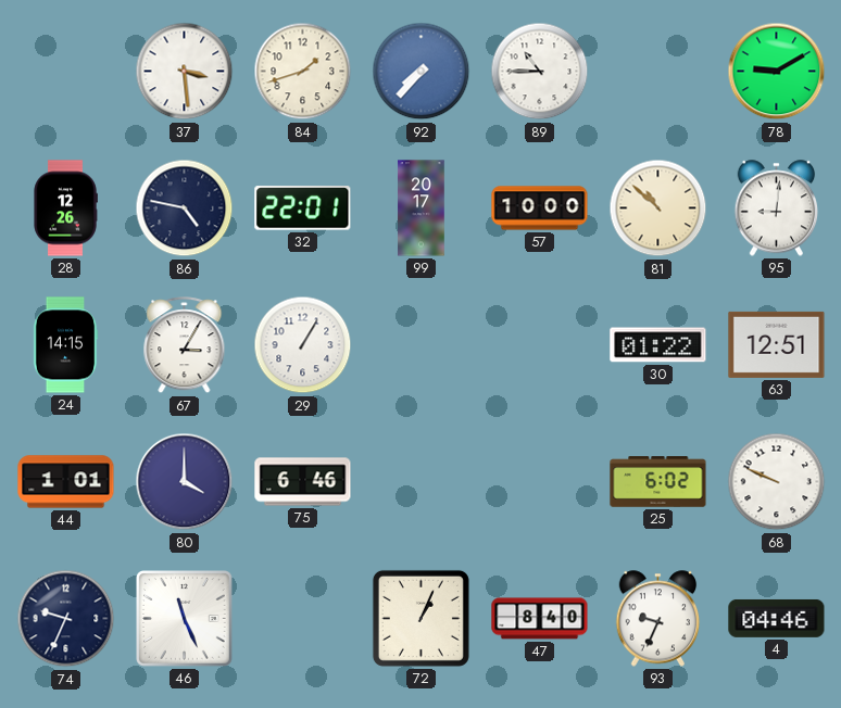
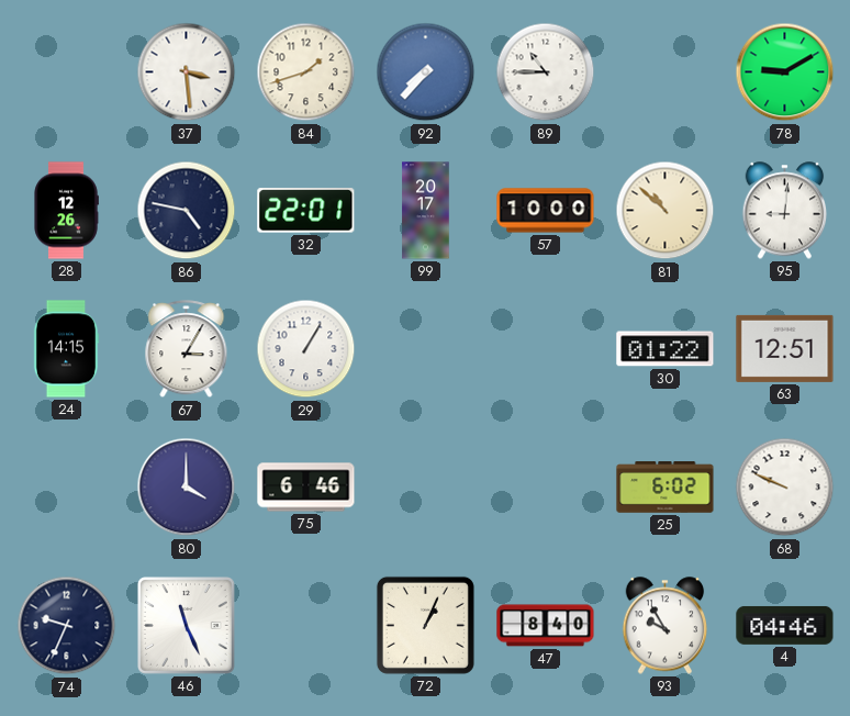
44: 1:01 -> none (66, 482)
93: 9:34 -> 9:55 (666, 626)
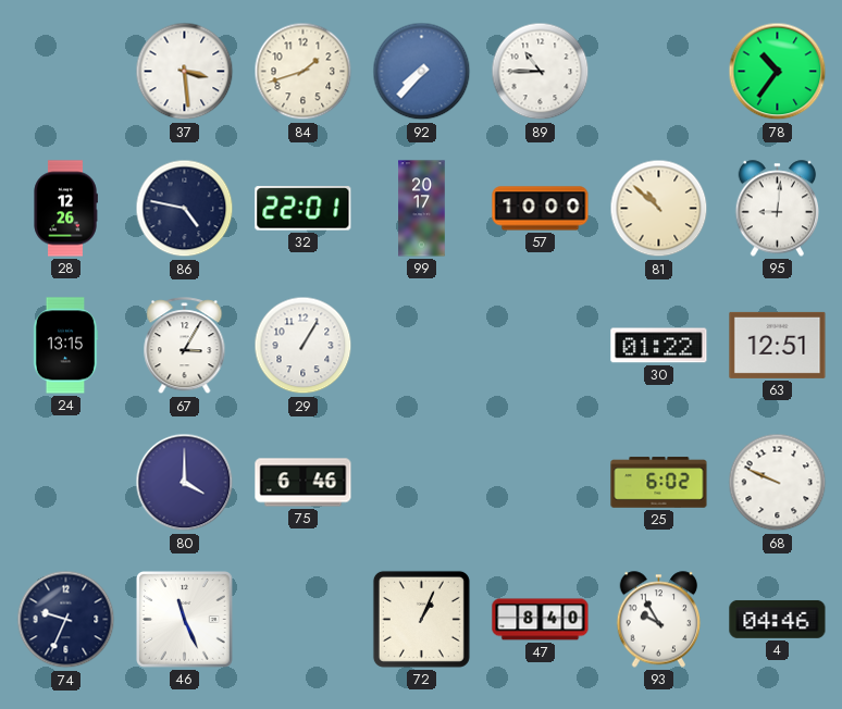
78: 9:10 -> 10:36 (778, 72)
24: 14:15 -> 13:15 (65, 346)
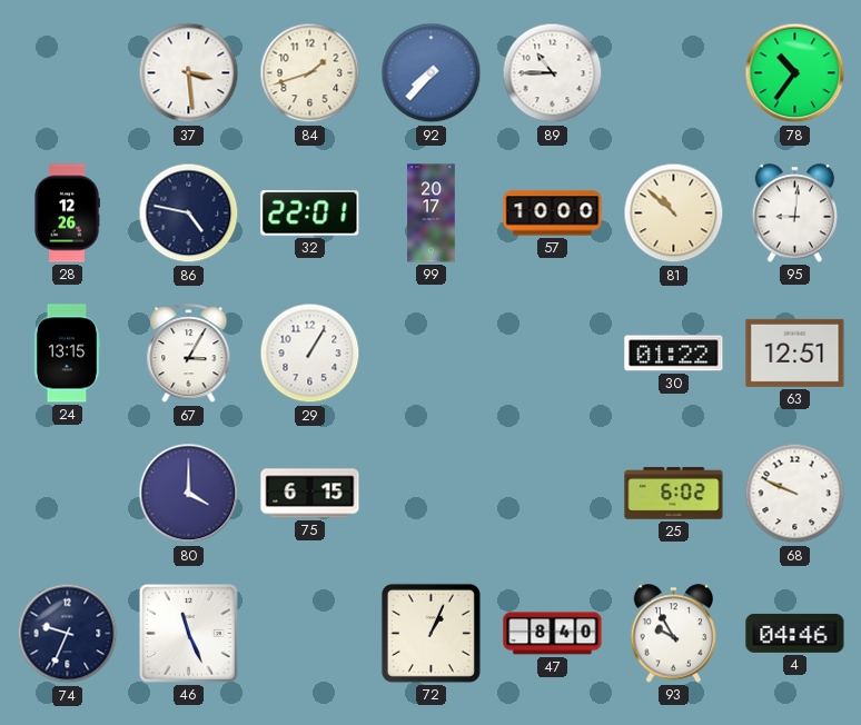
75: 6:46 -> 6:15 (310, 494)
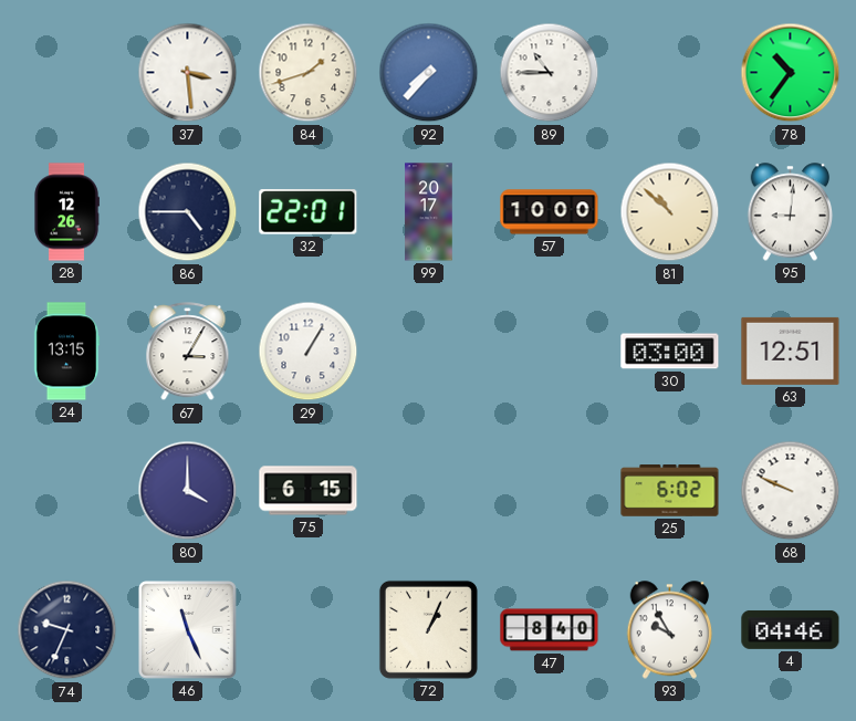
86: 4:47 -> 4:45 (188, 212)
30: 01:22 -> 03:00 (670, 352)
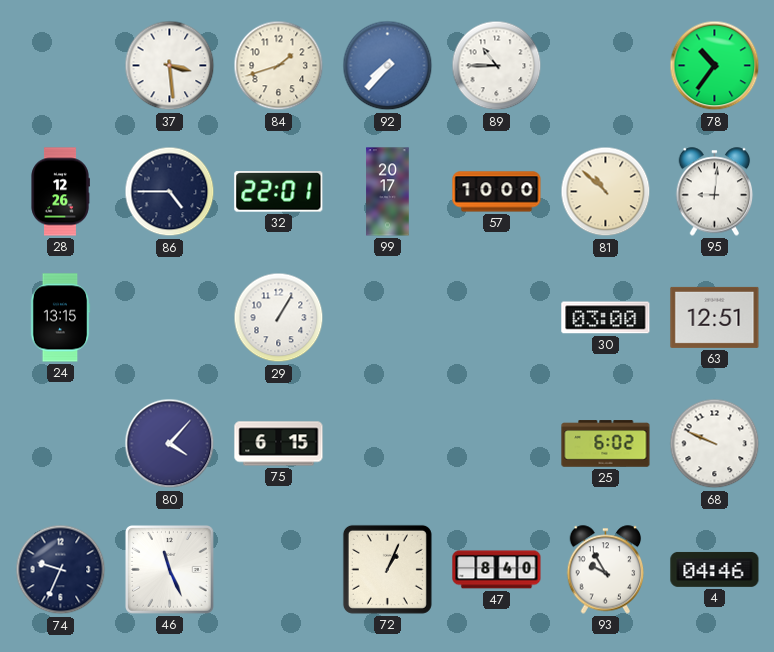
67: 3:05 -> none (188, 352)
80: 4:00 -> 4:07 (170, 444)
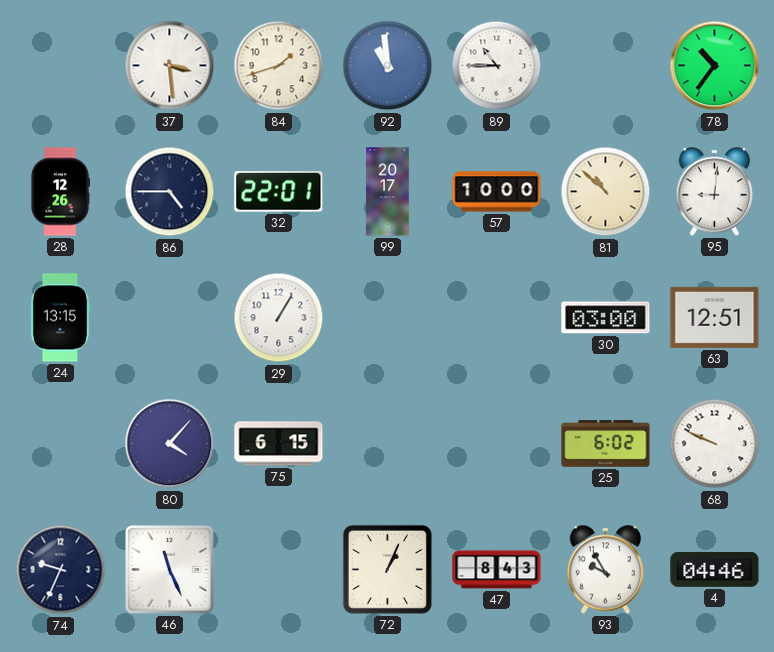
92: 7:37 -> 10:59 (388, 66)
47: 8:40 -> 8:43 (497, 570)
